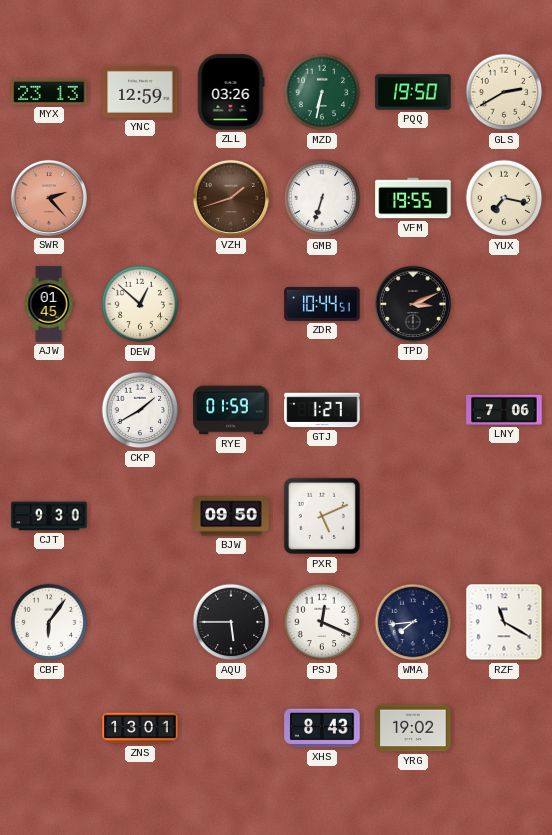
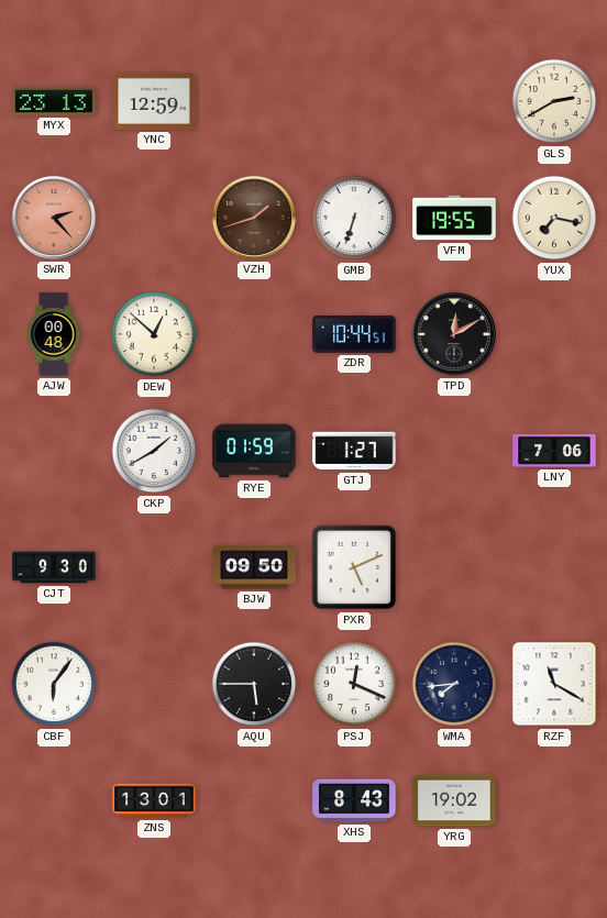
ZLL: 03:26 -> none (231, 92)
MZD: 6:32 -> none (322, 92)
PQQ: 19:50 -> none (413, 92)
AJW: 01:45 -> 00:48 (54, 334)
TPD: 3:11 -> 12:10 (454, 334)
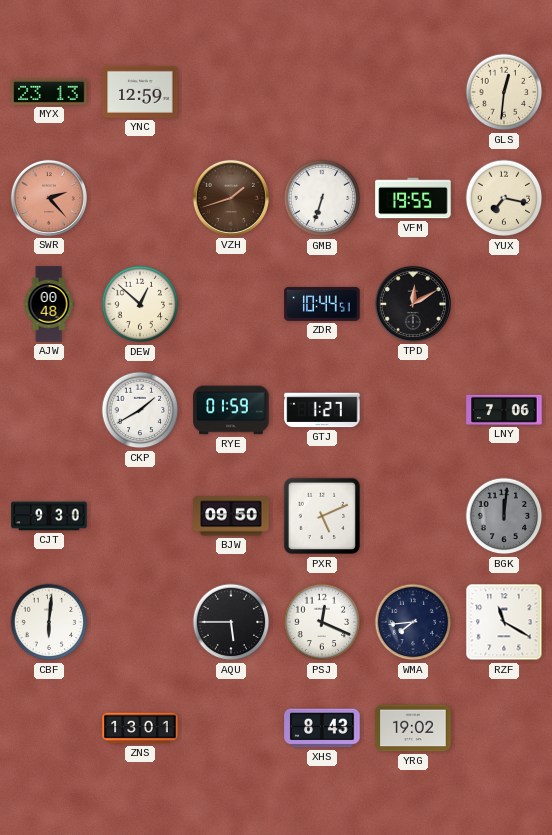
GLS: 2:40 -> 12:31 (504, 92)
BGK: none -> 12:01 (504, 516)
CBF: 6:06 -> 6:01 (49, 622)
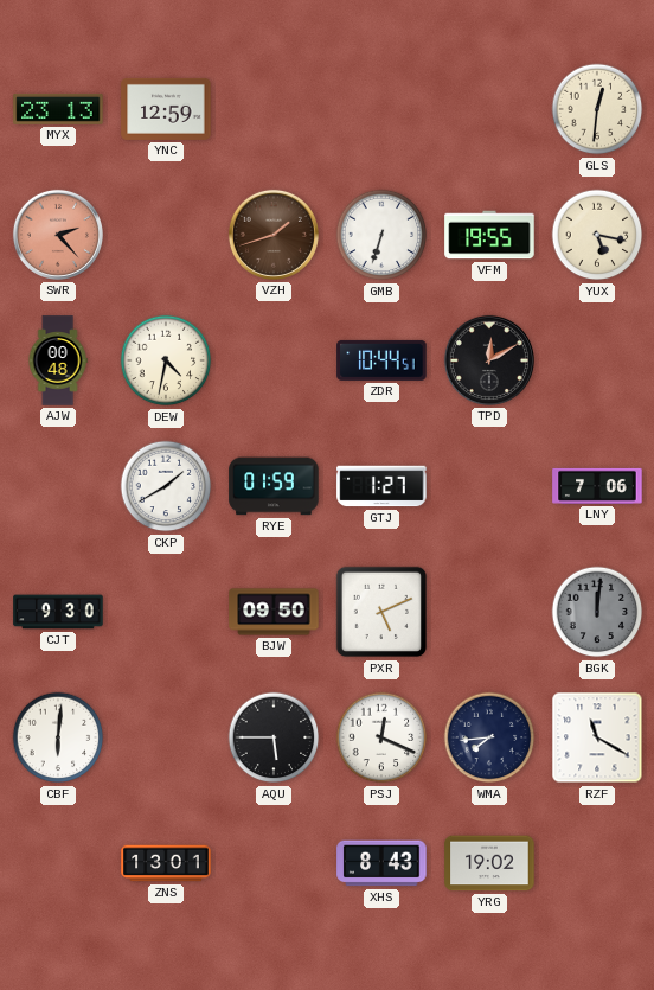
YUX: 7:17 -> 5:17 (597, 235)
DEW: 12:52 -> 4:32 (166, 360)
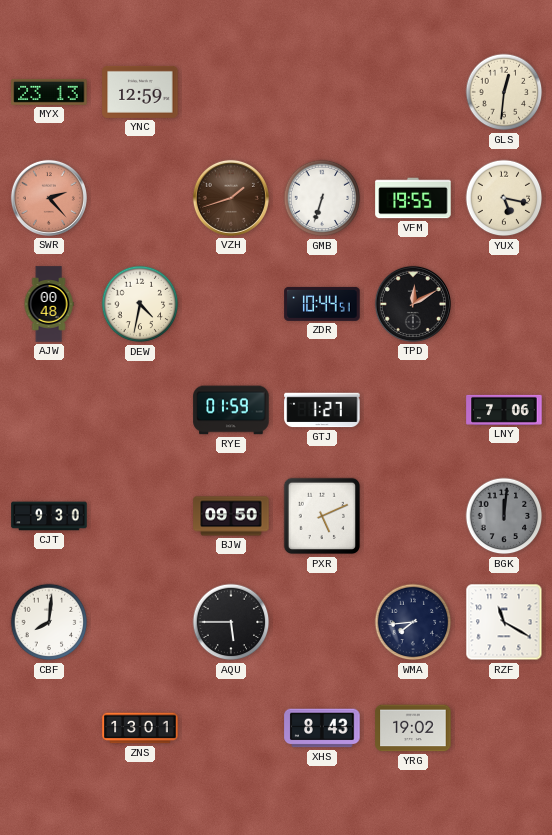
CKP: 1:40 -> none (166, 486)
CBF: 6:01 -> 8:01 (49, 622)
PSJ: 12:19 -> none (381, 737)
